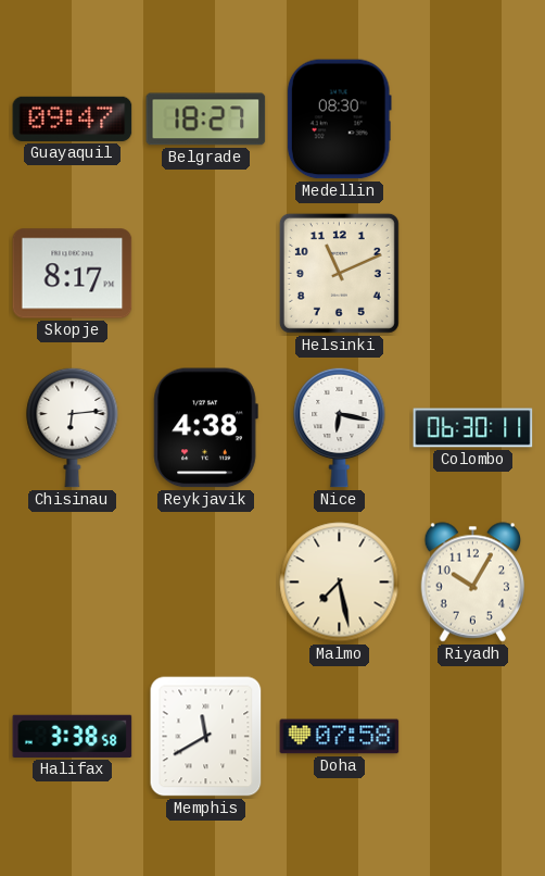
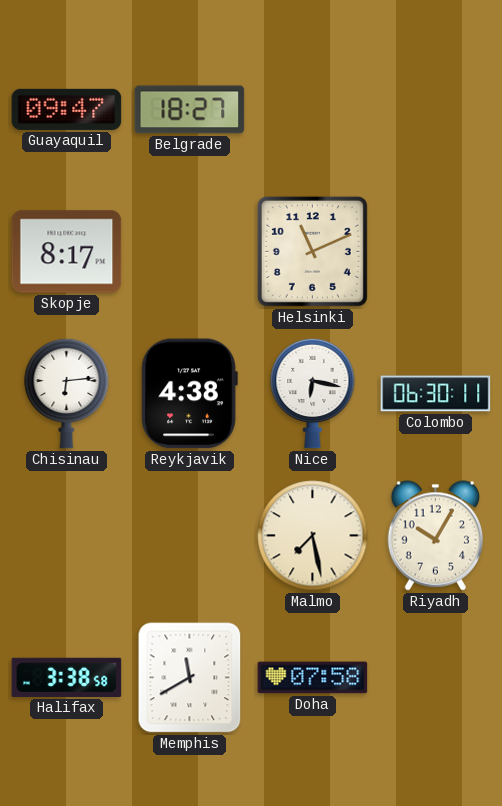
Medellin: 08:30 -> none (339, 120)
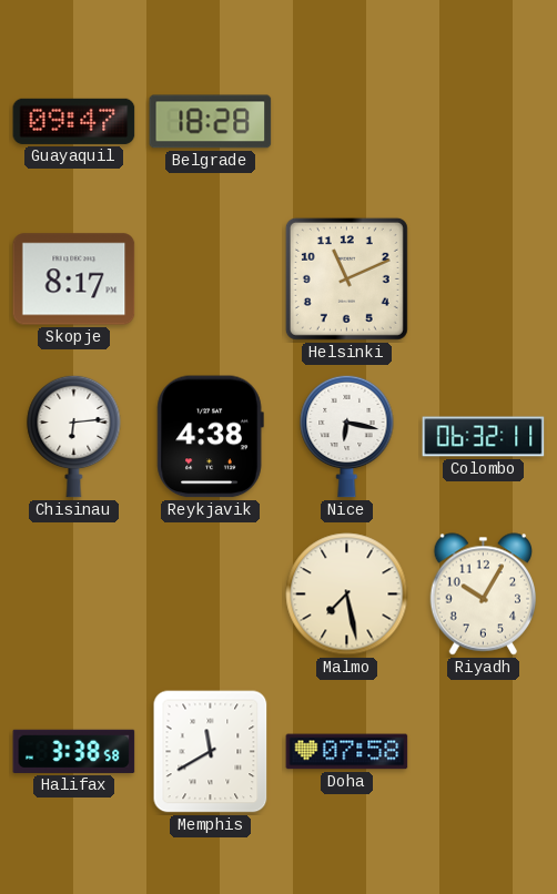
Belgrade: 18:27 -> 18:28 (211, 122)
Colombo: 06:30 -> 06:32 (484, 437)
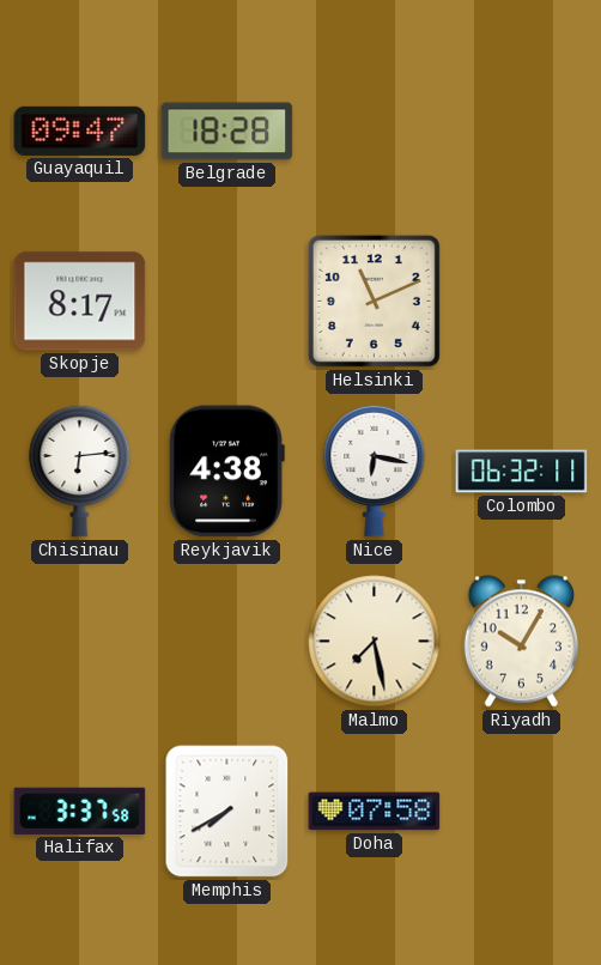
Halifax: 3:38 -> 3:37 (80, 811)
Memphis: 11:40 -> 7:40 (227, 812)
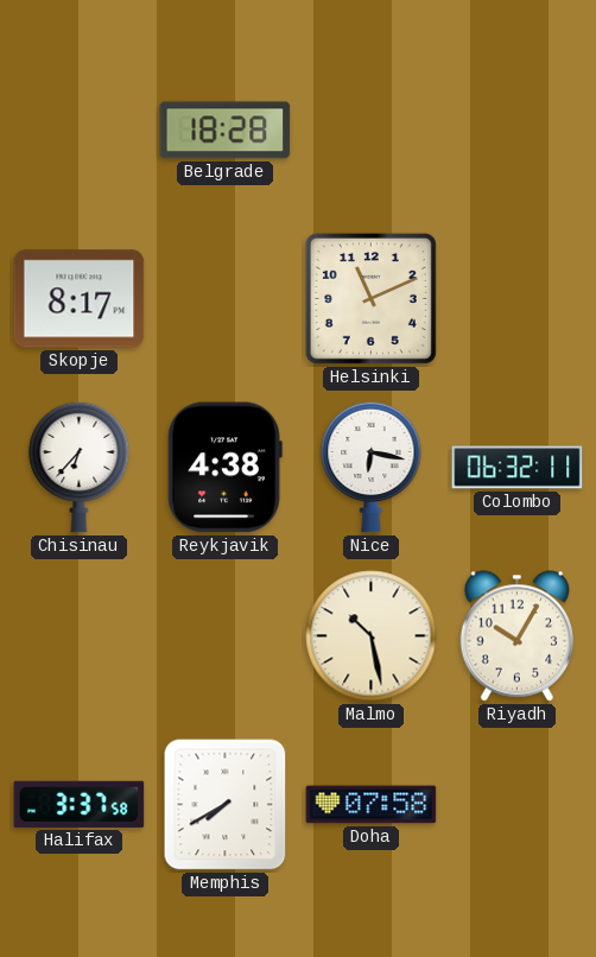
Guayaquil: 09:47 -> none (80, 131)
Chisinau: 6:14 -> 6:37 (80, 467)
Malmo: 7:28 -> 10:28 (372, 636)
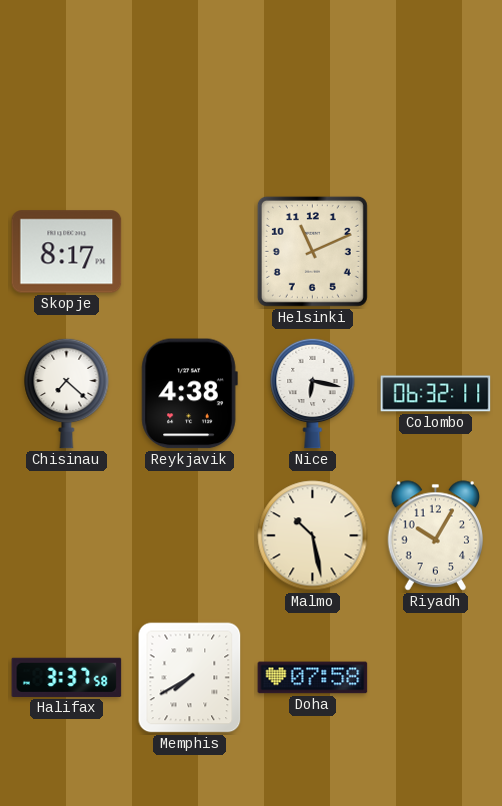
Belgrade: 18:28 -> none (226, 131)
Chisinau: 6:37 -> 7:22 (67, 393)
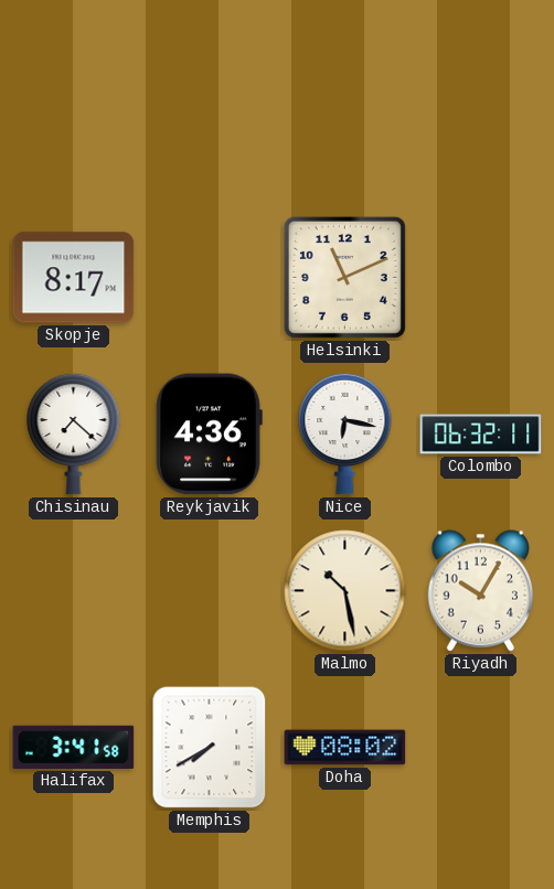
Reykjavik: 4:38 -> 4:36 (209, 435)
Halifax: 3:37 -> 3:41 (74, 747)
Doha: 07:58 -> 08:02 (345, 748)
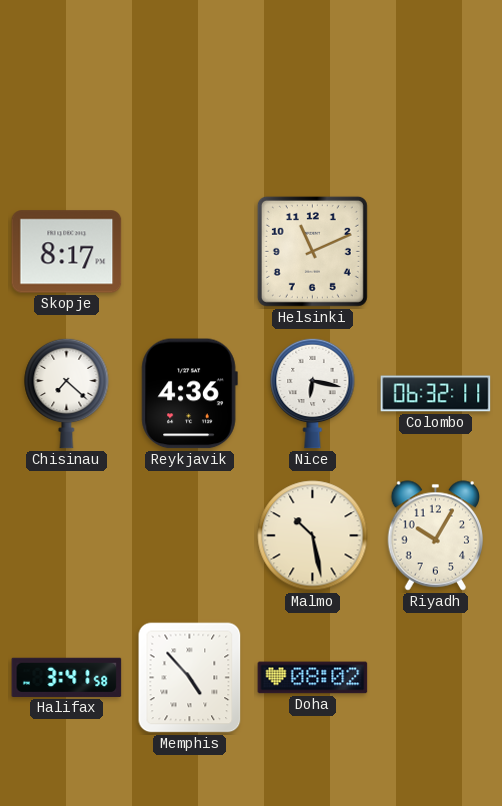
Memphis: 7:40 -> 4:53 (190, 678)
